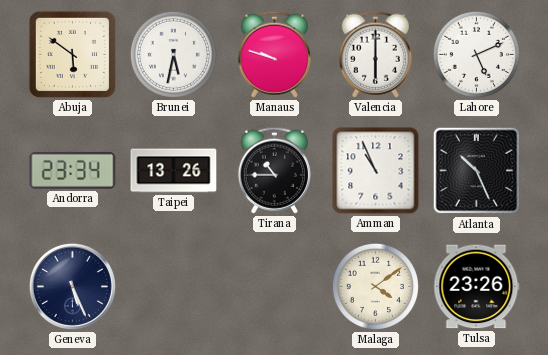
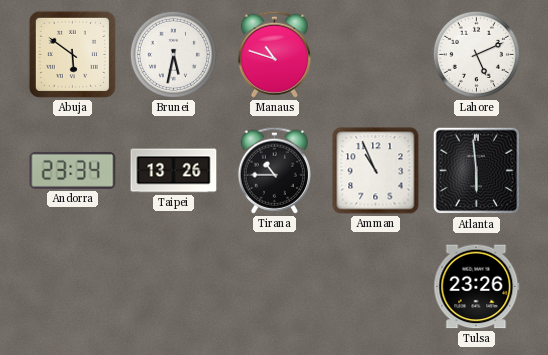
Manaus: 9:48 -> 10:48 (274, 54)
Valencia: 6:00 -> none (375, 54)
Atlanta: 10:26 -> 5:59 (477, 171)
Geneva: 5:26 -> none (72, 286)
Malaga: 4:09 -> none (375, 286)
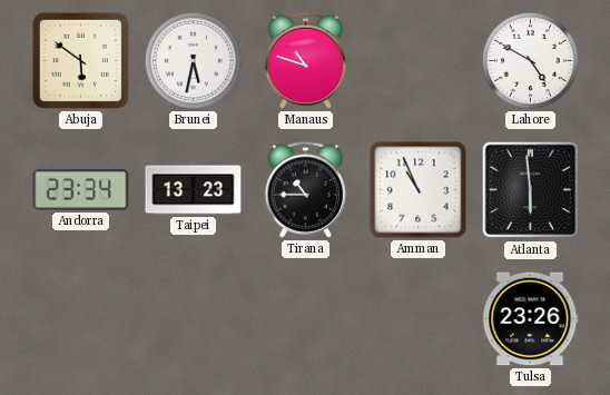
Lahore: 5:11 -> 4:50 (530, 60)
Taipei: 13:26 -> 13:23 (194, 190)
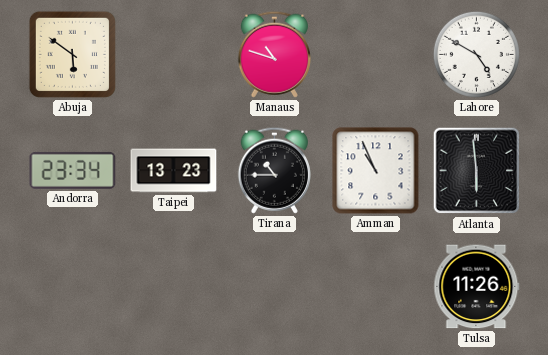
Brunei: 5:32 -> none (193, 60)
Tulsa: 23:26 -> 11:26 (477, 287)
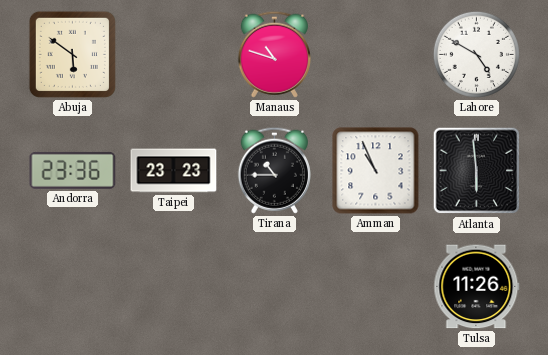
Andorra: 23:34 -> 23:36 (73, 170)
Taipei: 13:23 -> 23:23 (174, 171)
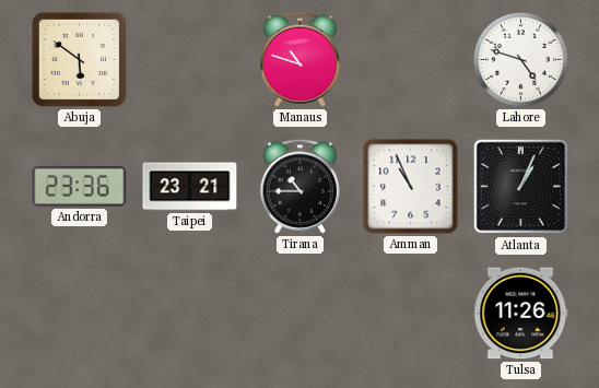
Lahore: 4:50 -> 4:48 (520, 59)
Taipei: 23:23 -> 23:21 (190, 187)
Atlanta: 5:59 -> 1:04 (521, 187)
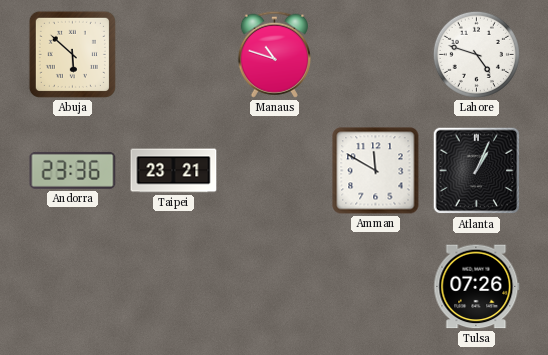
Abuja: 5:51 -> 5:52 (72, 54)
Tirana: 10:45 -> none (299, 186)
Amman: 10:56 -> 11:50 (376, 171)
Tulsa: 11:26 -> 07:26 (477, 287)
